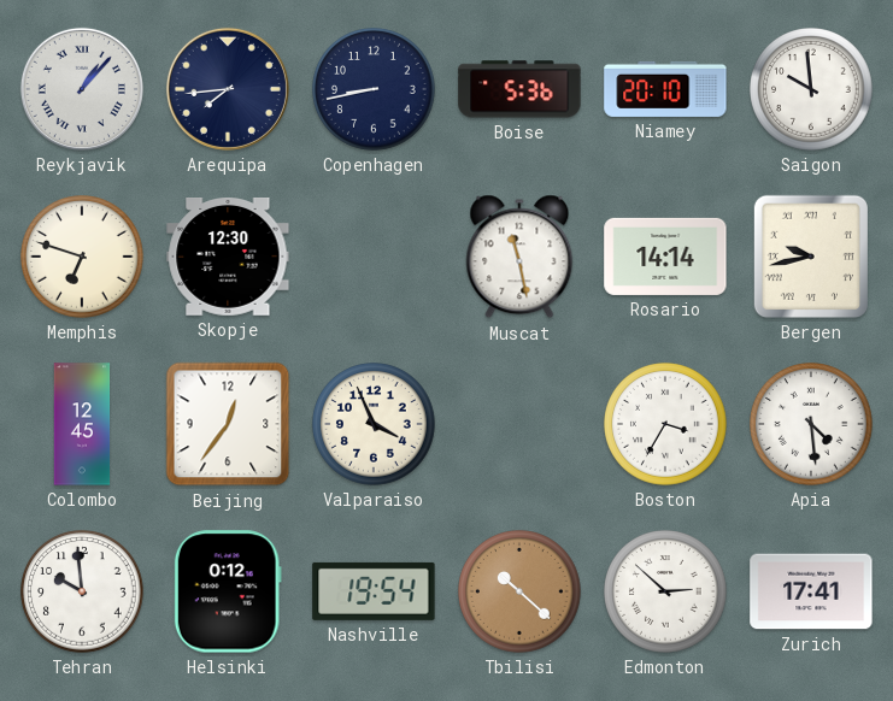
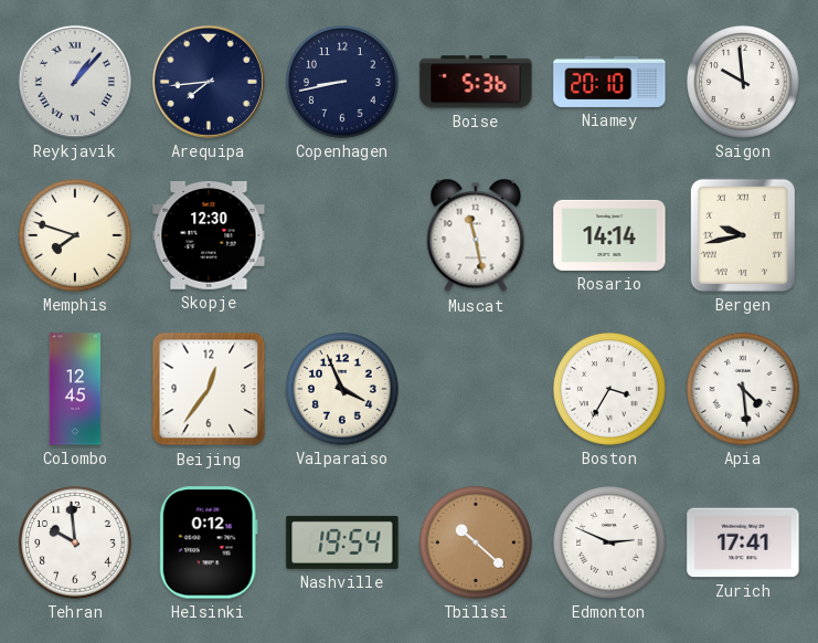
Memphis: 6:48 -> 7:48 (75, 235)
Edmonton: 2:52 -> 2:49 (609, 542)
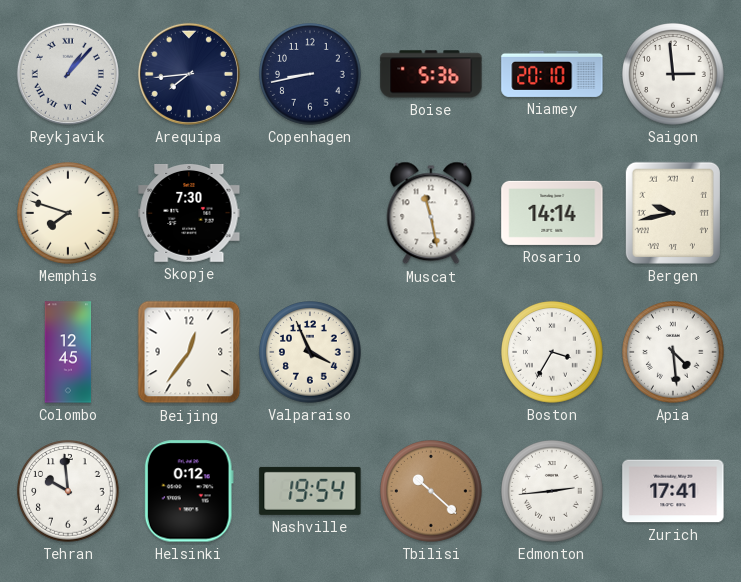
Saigon: 9:59 -> 2:59 (673, 74)
Skopje: 12:30 -> 7:30 (189, 214)
Edmonton: 2:49 -> 2:44 (552, 491)
